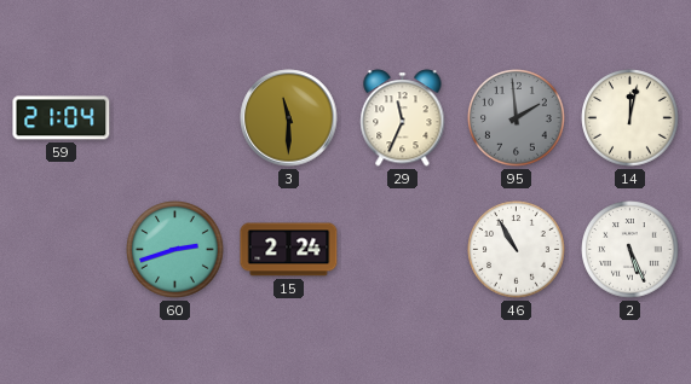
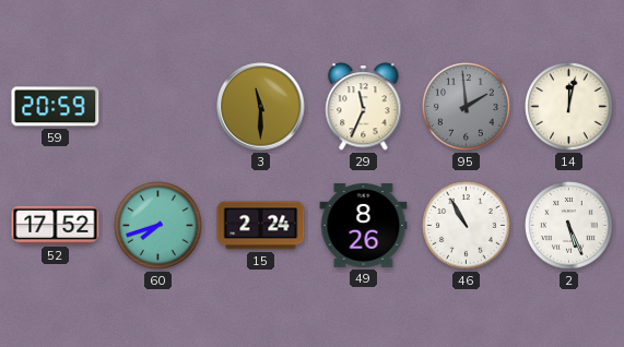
59: 21:04 -> 20:59 (56, 107)
52: none -> 17:52 (56, 225)
60: 2:42 -> 7:42 (158, 226)
49: none -> 8:26 (364, 226)
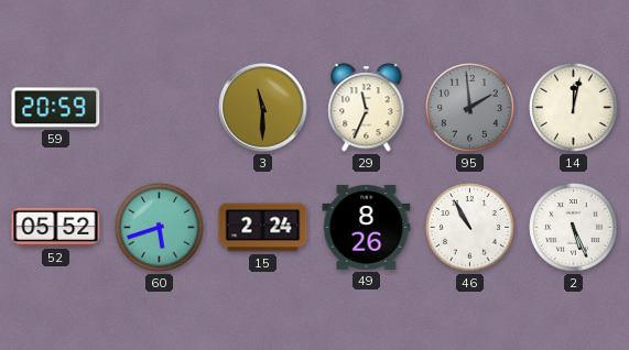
52: 17:52 -> 05:52 (56, 227)
60: 7:42 -> 5:42 (160, 228)
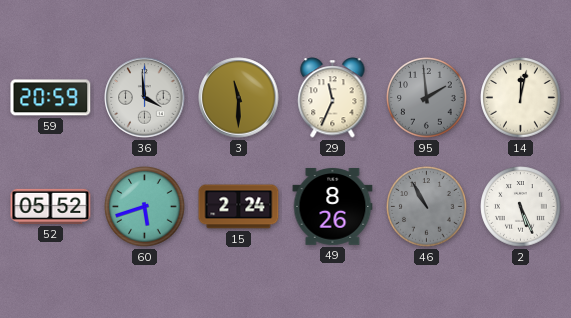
36: none -> 3:59 (145, 98)
46 dial: white -> grey (427, 207)
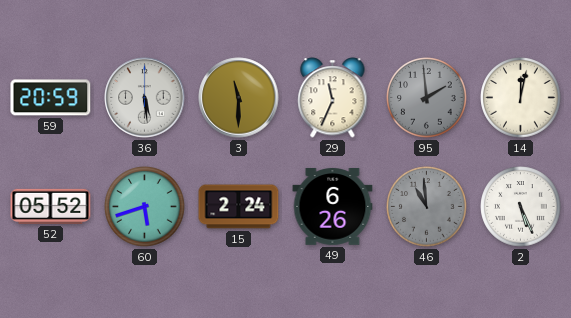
36: 3:59 -> 5:29 (145, 98)
49: 8:26 -> 6:26 (333, 207)
46: 10:55 -> 10:59 (427, 207)
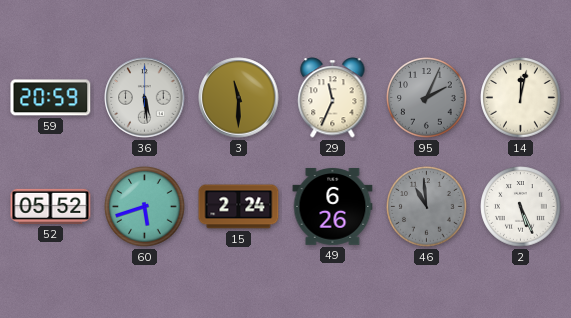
95: 1:59 -> 2:04 (427, 98)
